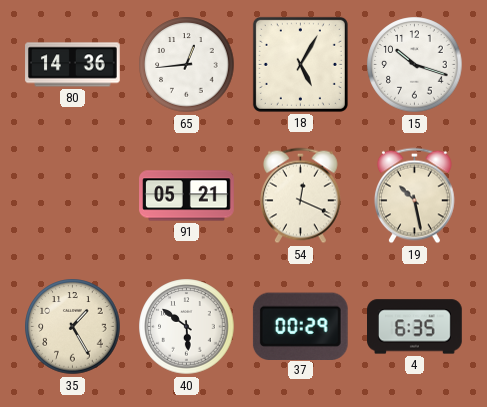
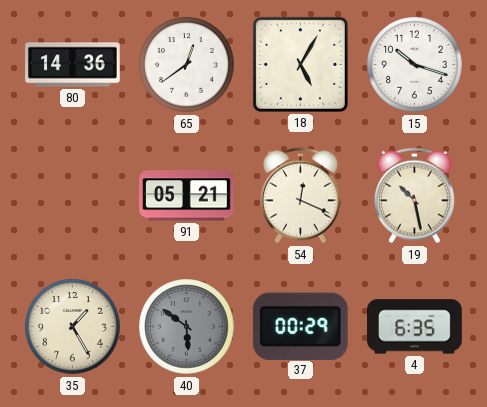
65: 12:44 -> 12:39 (187, 65)
40 dial: white -> grey (187, 327)
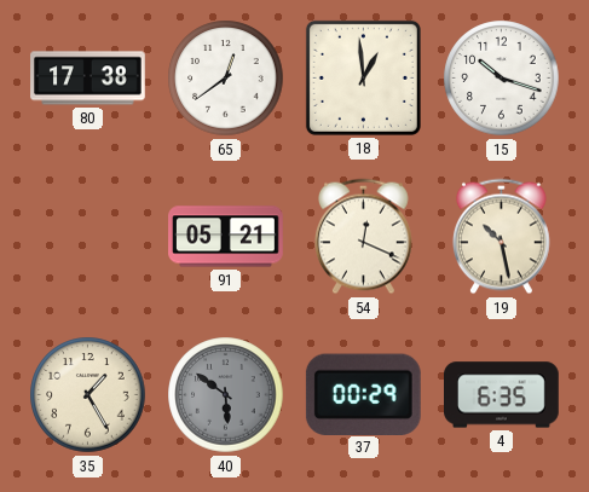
80: 14:36 -> 17:38 (88, 79)
18: 5:05 -> 12:59 (363, 77)
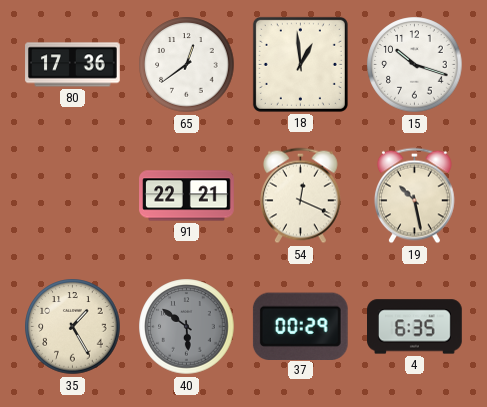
80: 17:38 -> 17:36 (73, 65)
91: 05:21 -> 22:21 (187, 196)
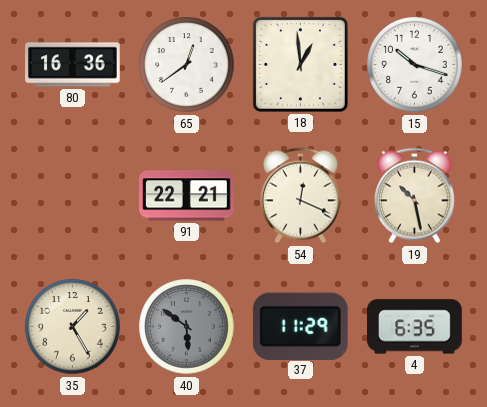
80: 17:36 -> 16:36 (73, 65)
37: 00:29 -> 11:29 (300, 326)
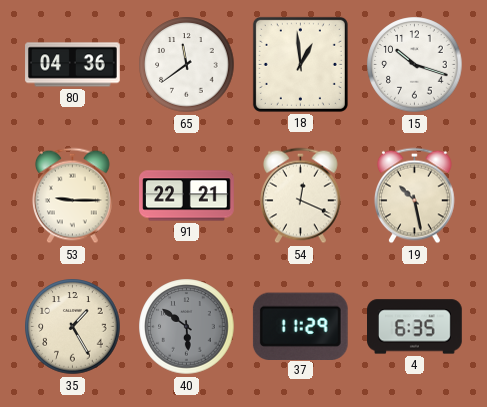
80: 16:36 -> 04:36 (73, 65)
65: 12:39 -> 11:39 (187, 65)
53: none -> 9:15 (73, 196)
